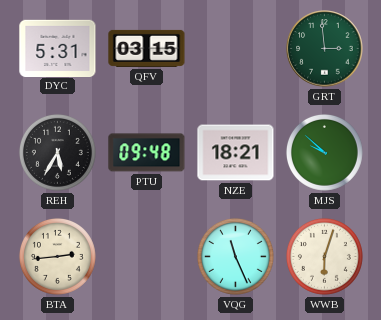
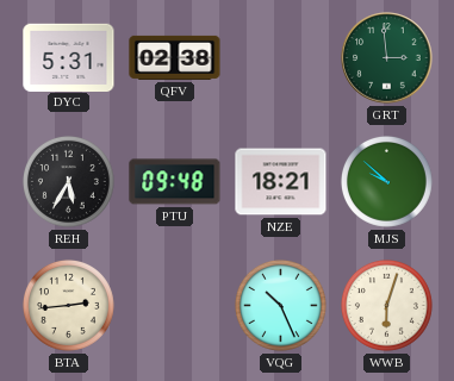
QFV: 03:15 -> 02:38 (175, 57)
VQG: 11:26 -> 10:26 (280, 305)
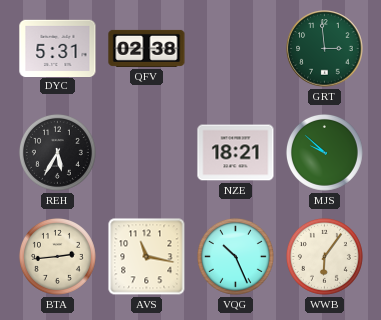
PTU: 09:48 -> none (175, 182)
AVS: none -> 11:17 (147, 257)
WWB: 6:03 -> 6:06 (324, 256)
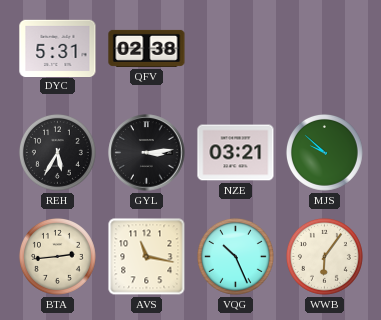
GRT: 2:59 -> none (325, 49)
GYL: none -> 3:14 (147, 153)
NZE: 18:21 -> 03:21 (236, 153)
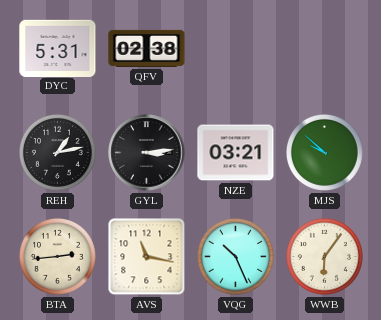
REH: 5:35 -> 1:13 (57, 152)
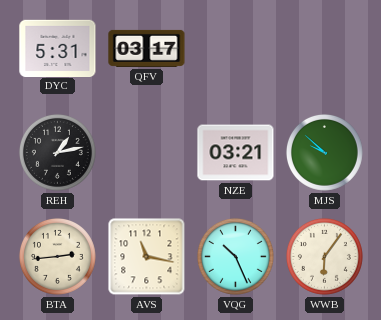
QFV: 02:38 -> 03:17 (147, 48)
GYL: 3:14 -> none (147, 153)
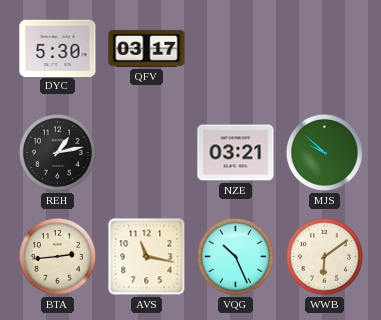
DYC: 5:31 -> 5:30 (58, 48)
WWB: 6:06 -> 6:09 (324, 256)
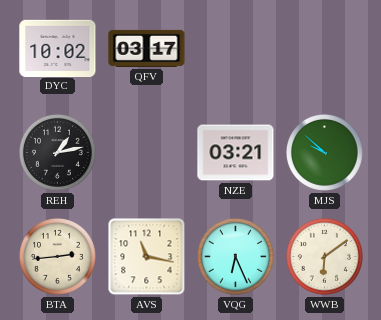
DYC: 5:30 -> 10:02 (58, 48)
VQG: 10:26 -> 6:26 (235, 256)
